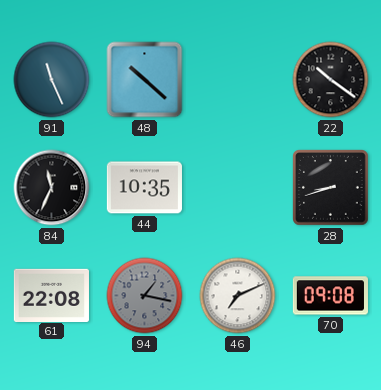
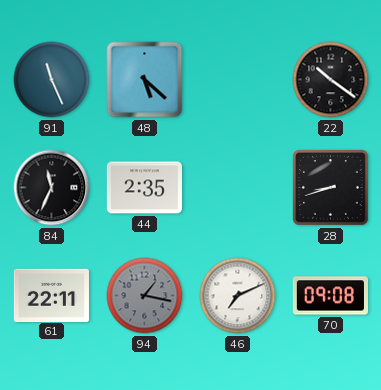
48: 10:22 -> 5:22 (145, 80)
44: 10:35 -> 2:35 (144, 188)
61: 22:08 -> 22:11 (51, 295)
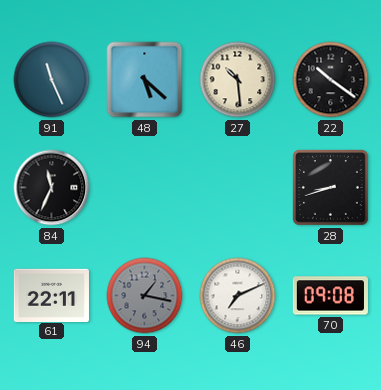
27: none -> 10:29 (238, 80)
44: 2:35 -> none (144, 188)
